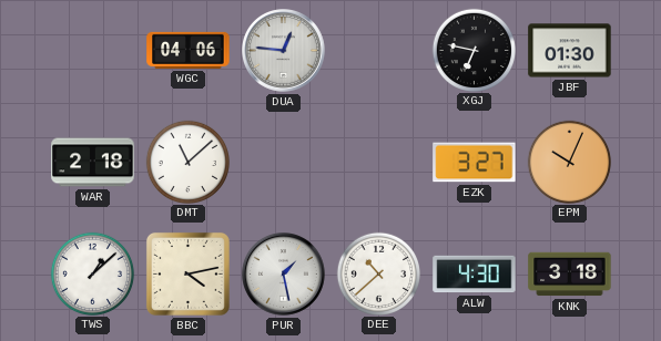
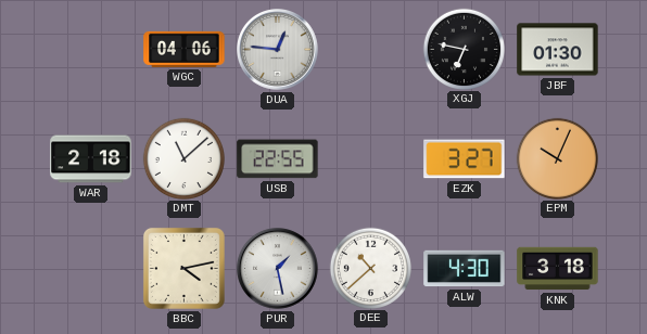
USB: none -> 22:55 (278, 159)
TWS: 1:08 -> none (92, 273)
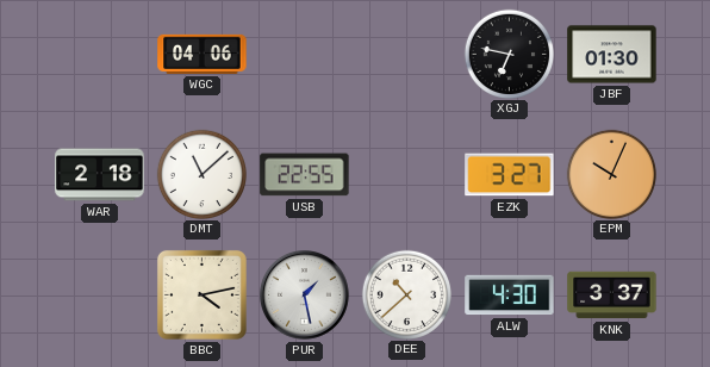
DUA: 12:46 -> none (278, 50)
KNK: 3:18 -> 3:37 (612, 296)
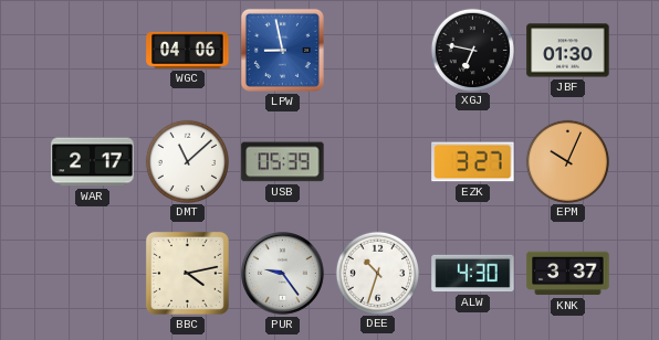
LPW: none -> 8:58 (282, 50)
WAR: 2:18 -> 2:17 (93, 162)
USB: 22:55 -> 05:39 (283, 162)
PUR: 1:28 -> 9:24 (283, 274)
DEE: 10:38 -> 10:33 (377, 273)
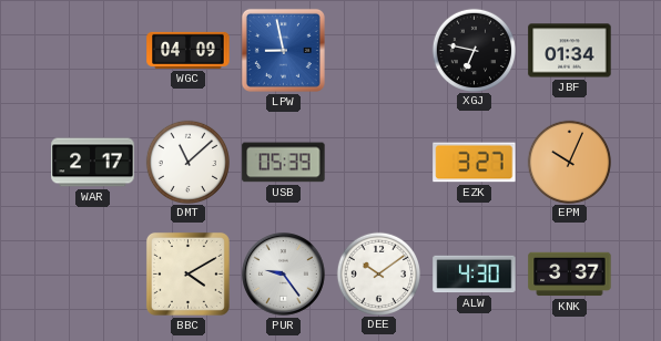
WGC: 04:06 -> 04:09 (189, 50)
JBF: 01:30 -> 01:34 (570, 51)
BBC: 4:13 -> 4:10 (187, 273)
DEE: 10:33 -> 10:09 (378, 273)
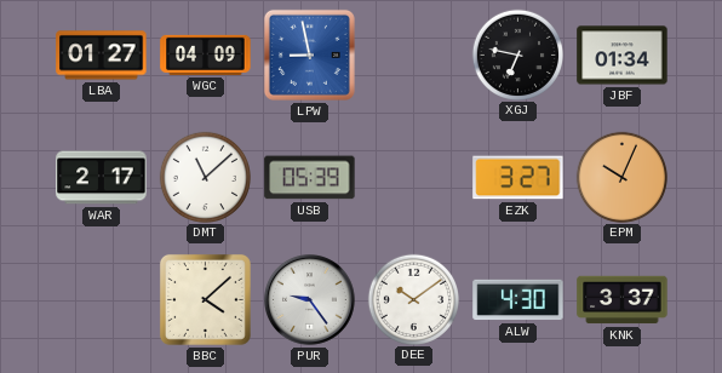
LBA: none -> 01:27 (102, 56)
BBC: 4:10 -> 4:08 (205, 299)
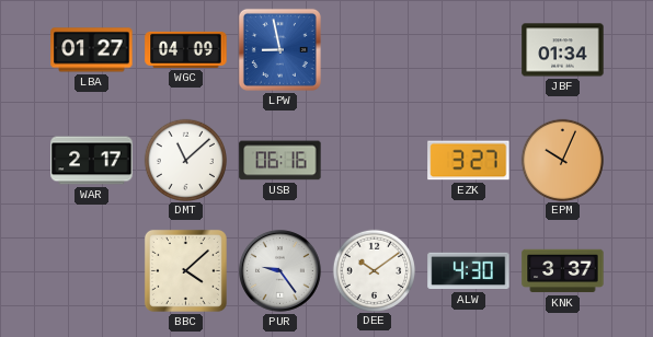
XGJ: 6:47 -> none (517, 54)
USB: 05:39 -> 06:16 (280, 161)
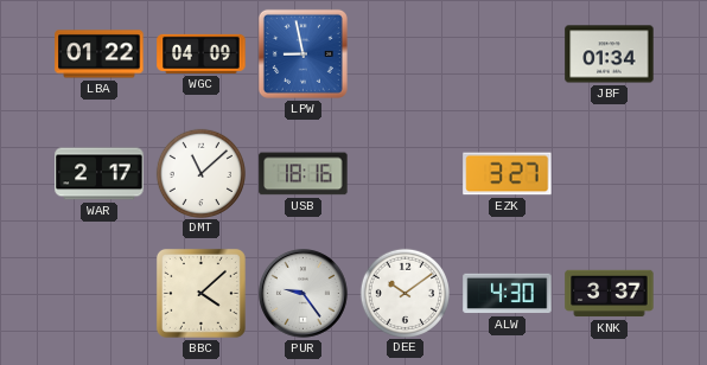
LBA: 01:27 -> 01:22 (100, 55)
USB: 06:16 -> 18:16 (304, 174)
EPM: 10:04 -> none (562, 160)
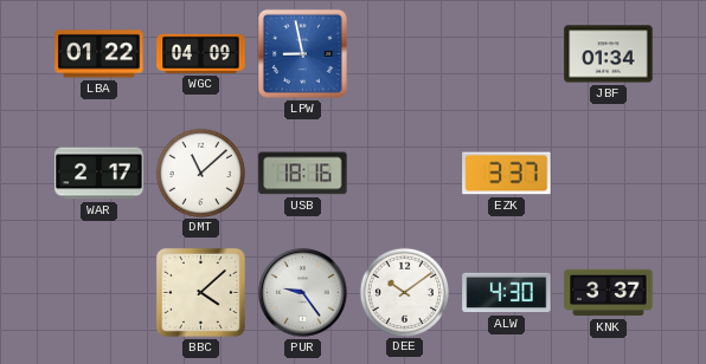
EZK: 3:27 -> 3:37 (507, 174)
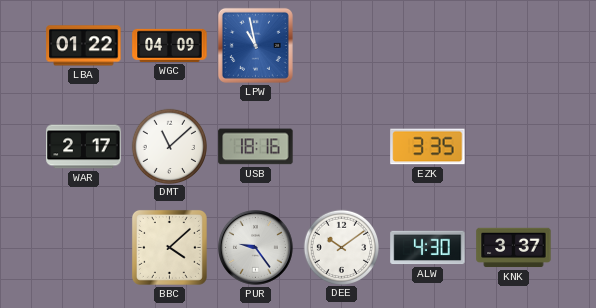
LPW: 8:58 -> 10:58 (255, 45)
JBF: 01:34 -> none (609, 54)
EZK: 3:37 -> 3:35 (428, 147)
